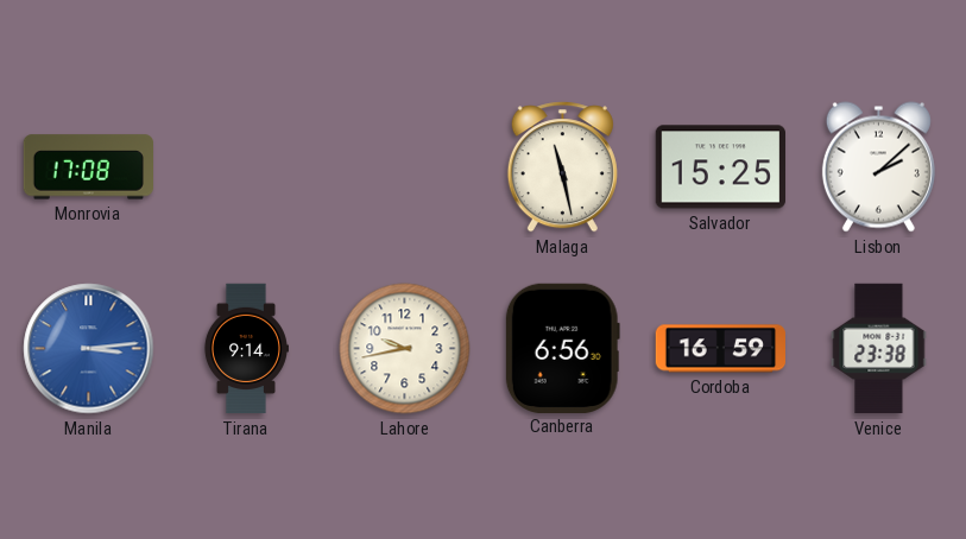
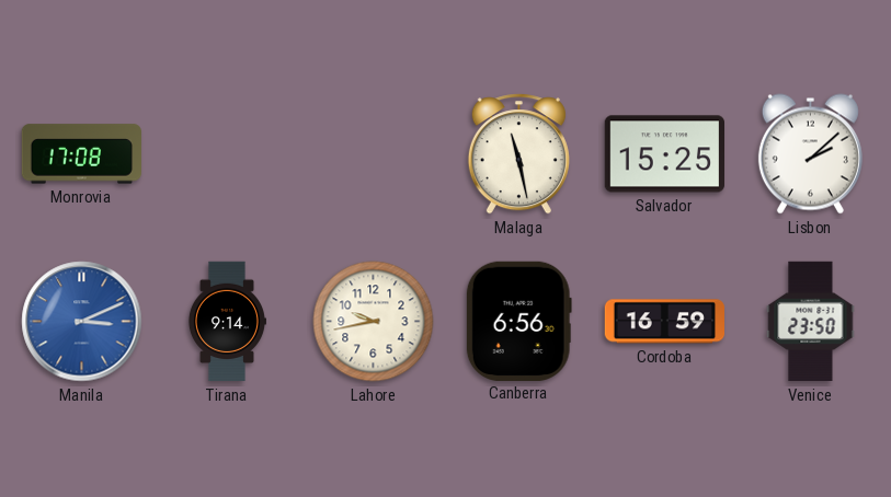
Manila: 3:14 -> 3:11 (82, 322)
Venice: 23:38 -> 23:50 (811, 322)
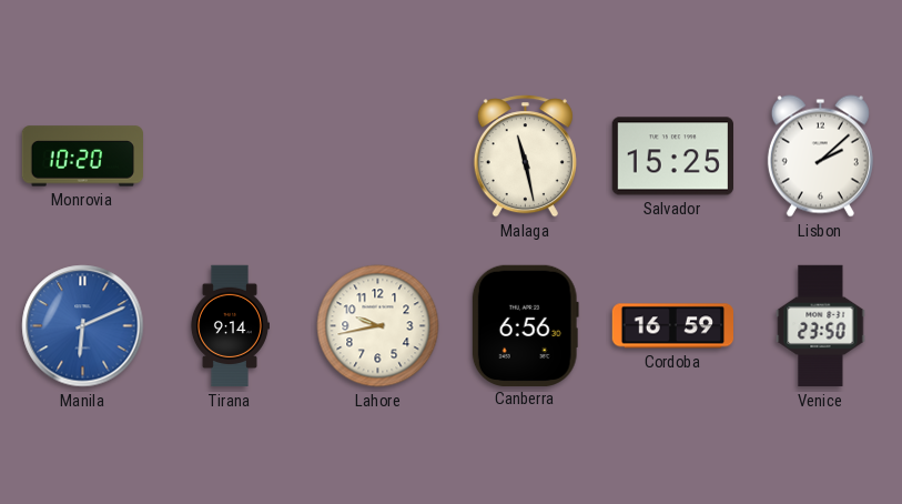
Monrovia: 17:08 -> 10:20 (82, 157)
Manila: 3:11 -> 6:11 (83, 326)
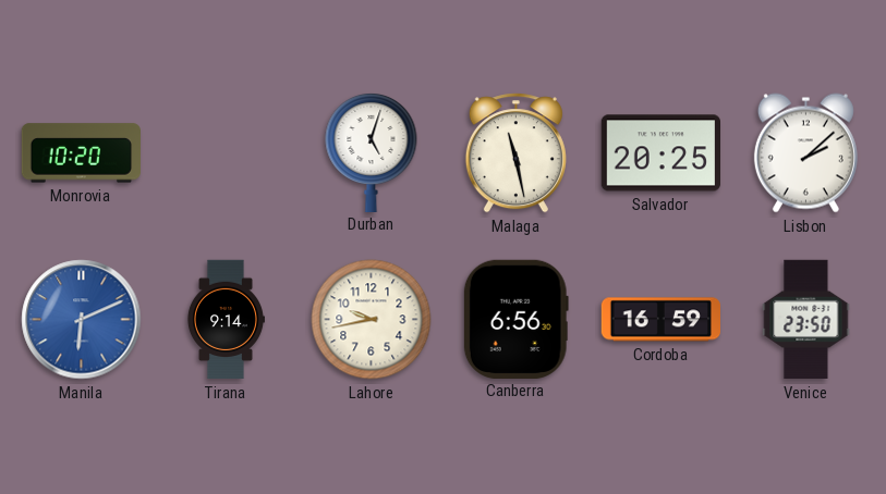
Durban: none -> 5:03 (372, 151)
Salvador: 15:25 -> 20:25 (660, 153)
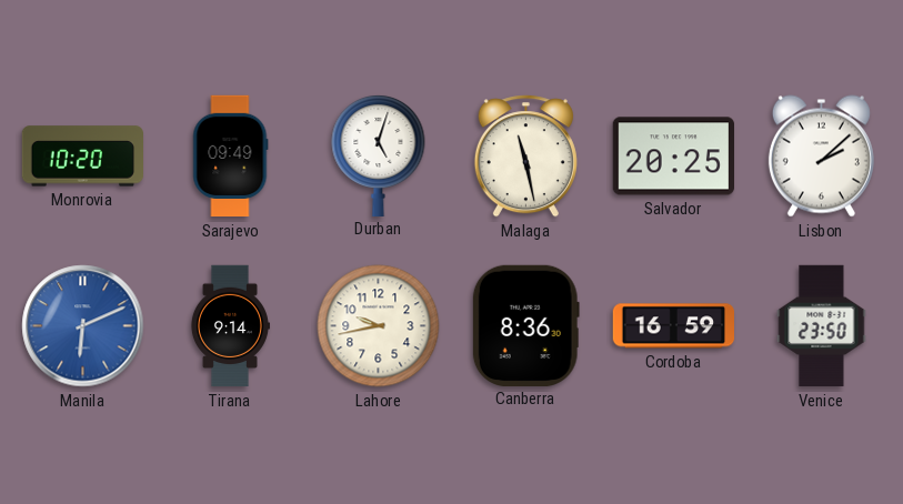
Sarajevo: none -> 09:49 (231, 157)
Canberra: 6:56 -> 8:36 (525, 325)
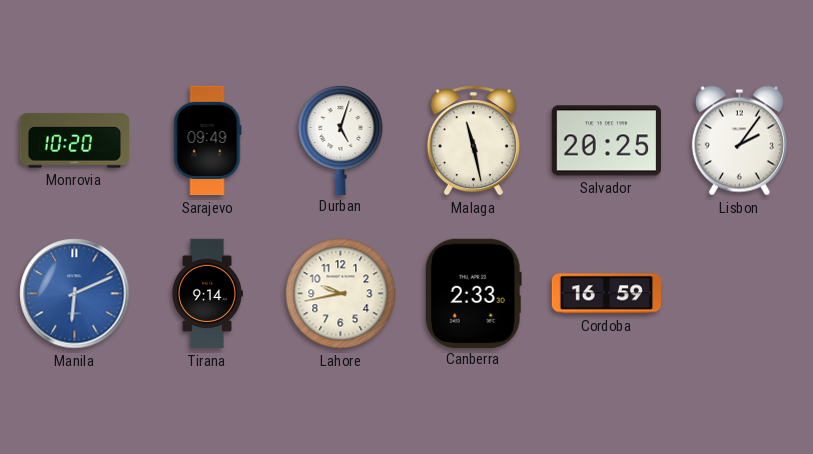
Lisbon: 2:08 -> 2:06 (739, 141)
Canberra: 8:36 -> 2:33 (473, 293)
Venice: 23:50 -> none (822, 326)
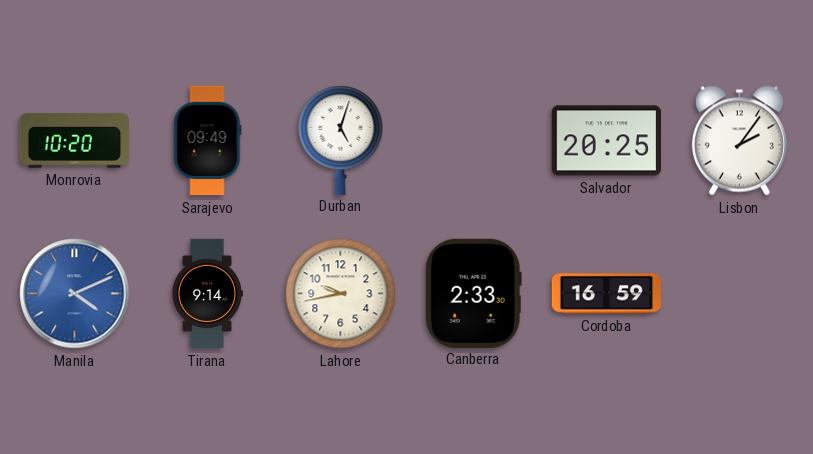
Malaga: 11:28 -> none (473, 141)
Manila: 6:11 -> 4:11 (75, 294)
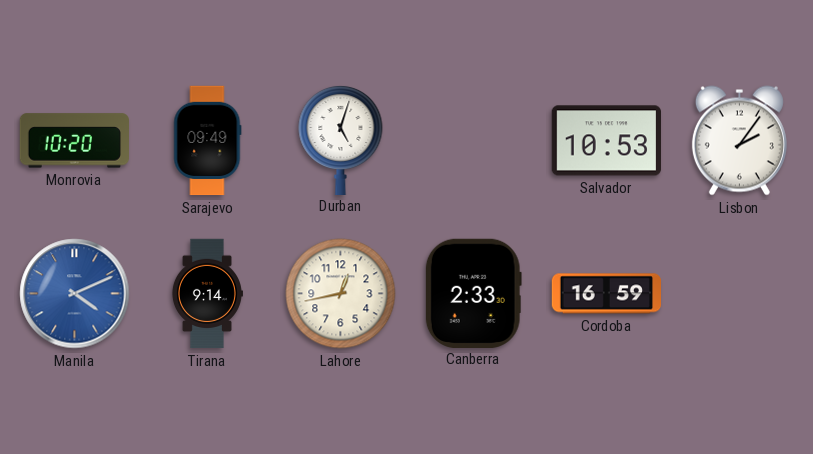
Salvador: 20:25 -> 10:53 (606, 141)
Lahore: 9:43 -> 12:43 (341, 294)
